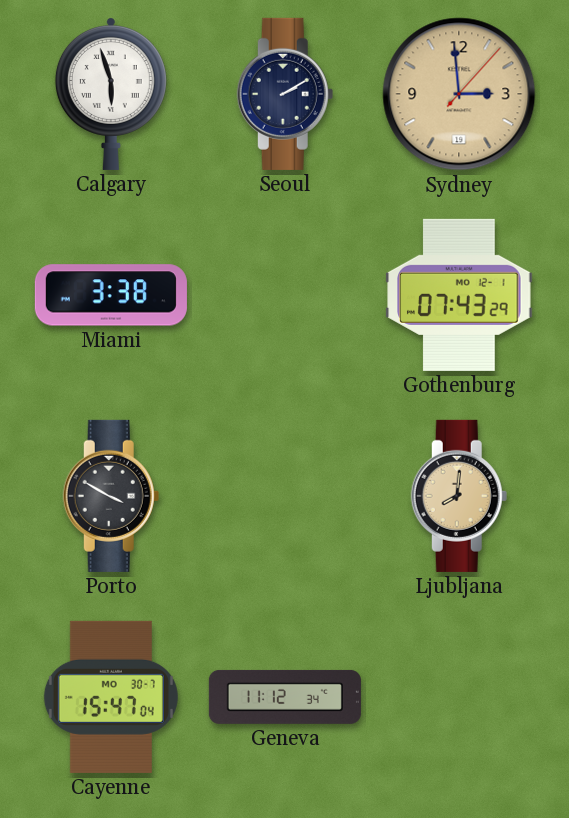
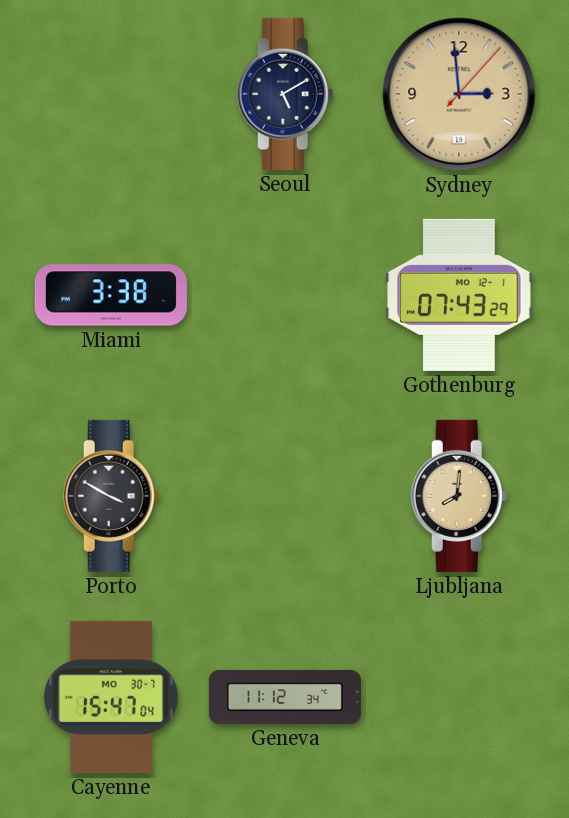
Calgary: 5:57 -> none (111, 94)
Seoul: 2:10 -> 5:10 (285, 94)
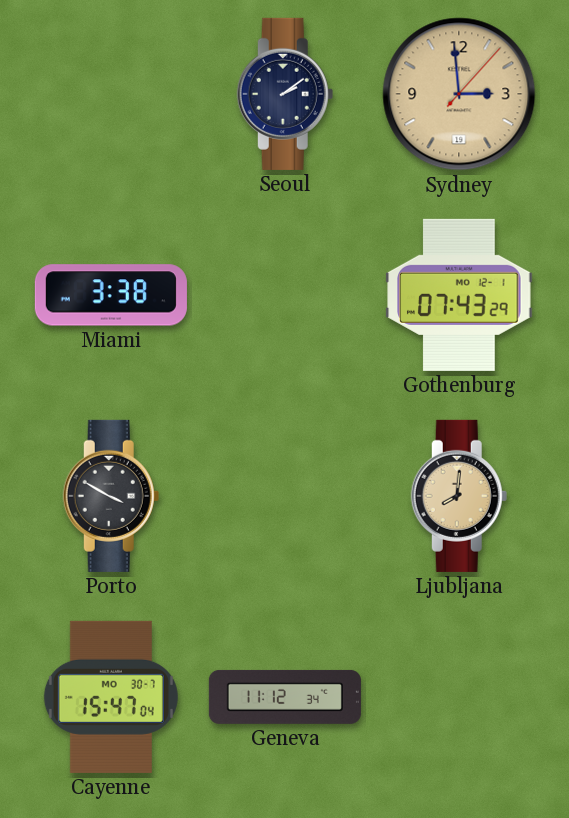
Seoul: 5:10 -> 2:09 (285, 94)
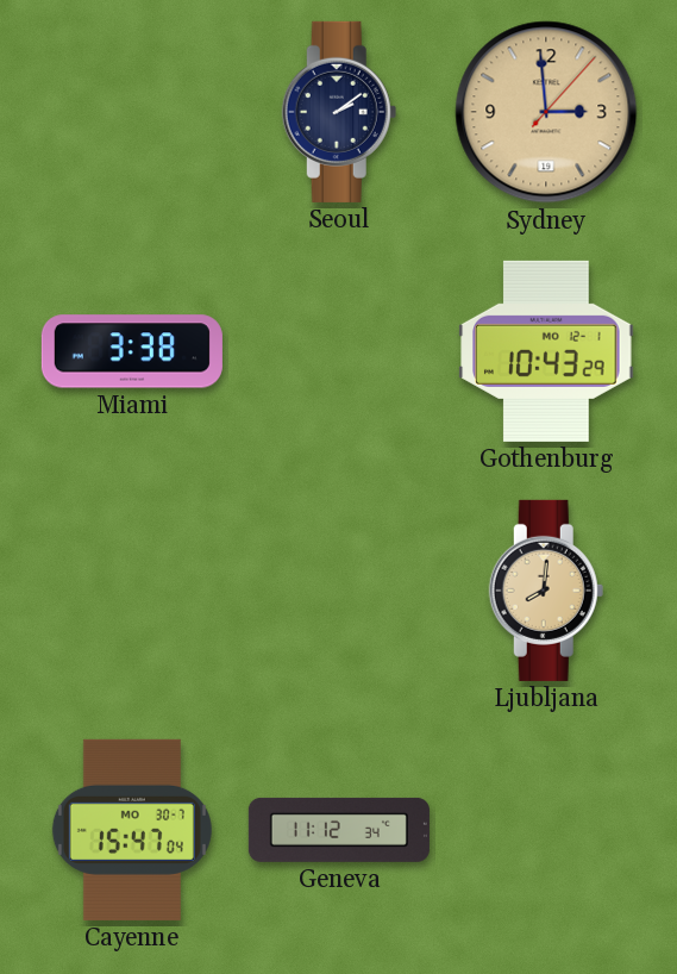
Gothenburg: 07:43 -> 10:43 (546, 351)
Porto: 3:50 -> none (111, 496)
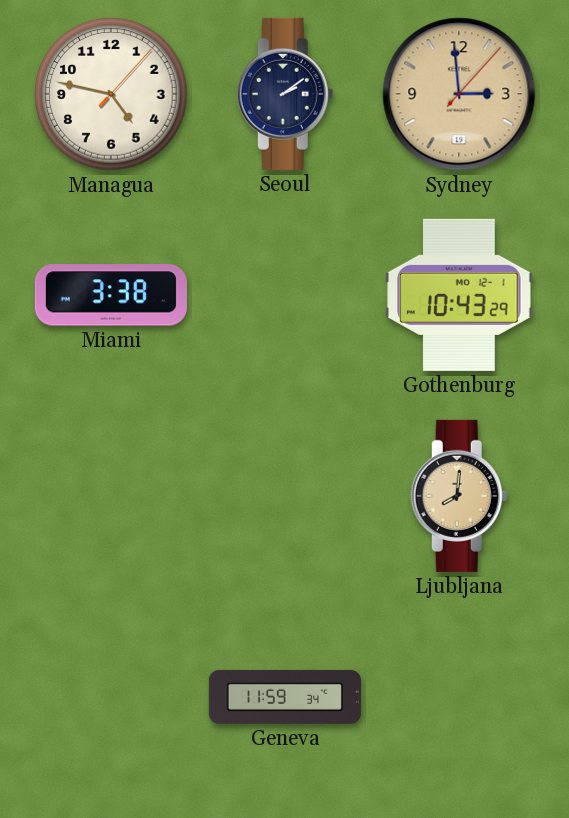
Managua: none -> 4:47 (111, 94)
Cayenne: 15:47 -> none (132, 830)
Geneva: 11:12 -> 11:59 (285, 697)
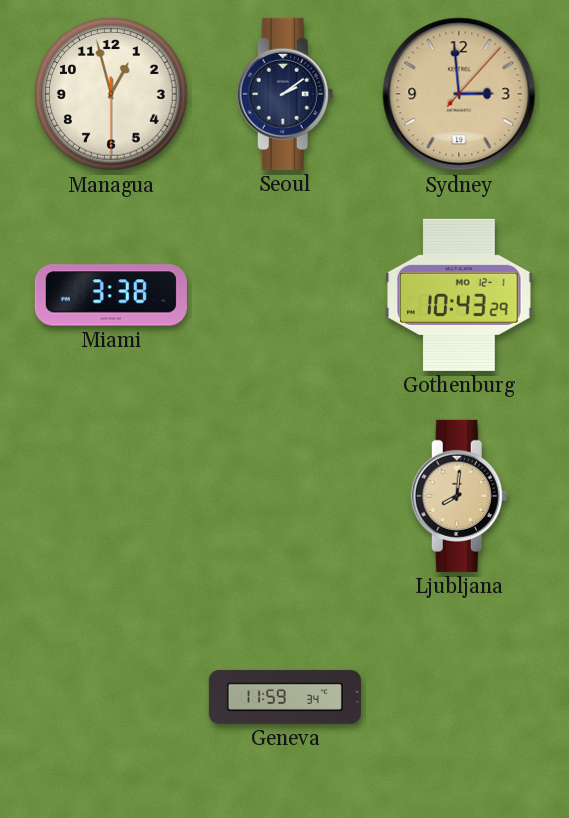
Managua: 4:47 -> 12:57 (111, 94)
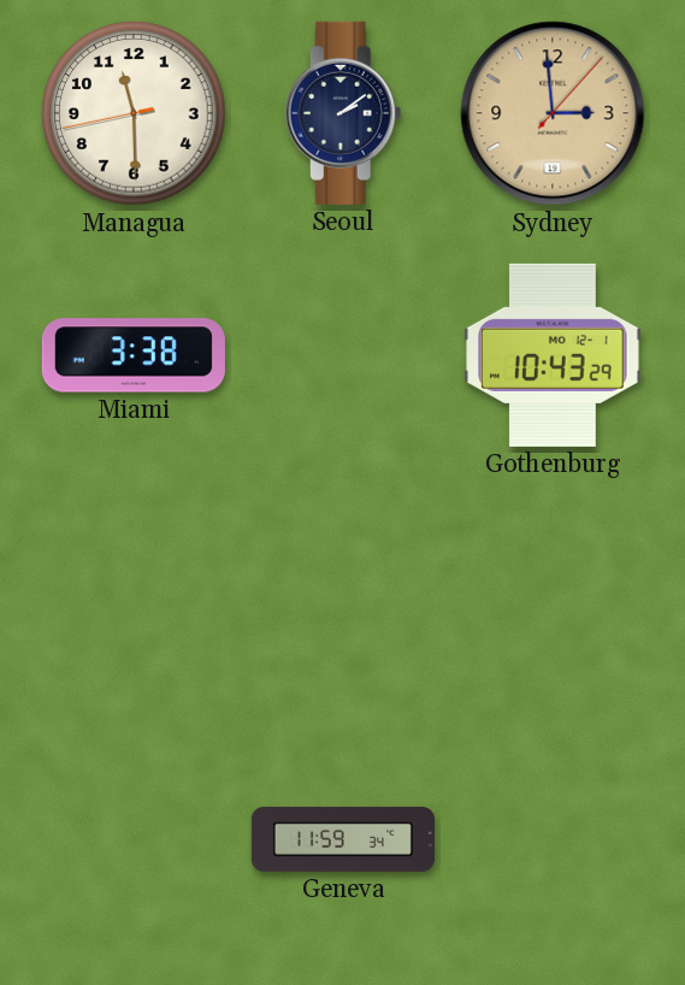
Managua: 12:57 -> 11:29 (134, 113)
Ljubljana: 8:01 -> none (459, 496)
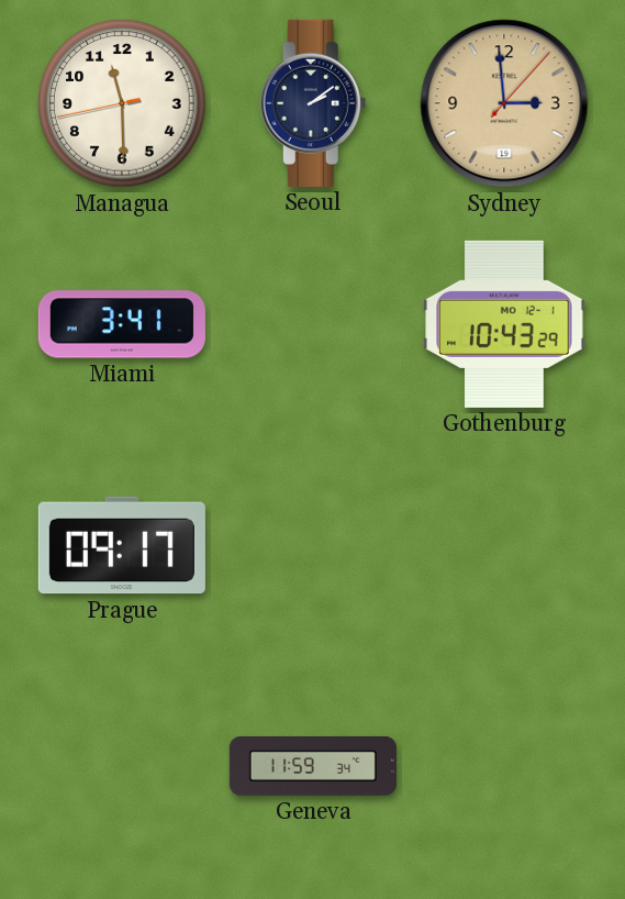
Miami: 3:38 -> 3:41 (122, 324)
Prague: none -> 09:17 (122, 545)
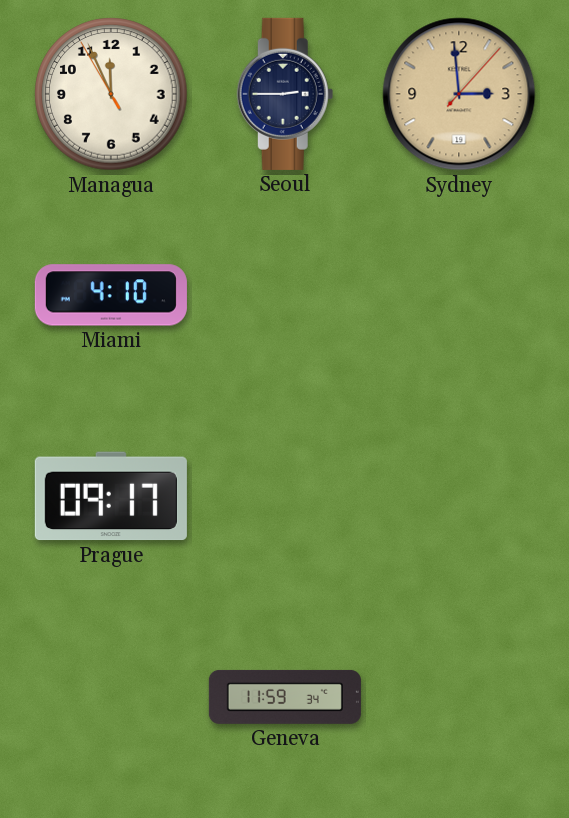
Managua: 11:29 -> 11:55 (111, 94)
Seoul: 2:09 -> 2:45 (285, 94)
Miami: 3:41 -> 4:10 (111, 295)
Gothenburg: 10:43 -> none (504, 324)
